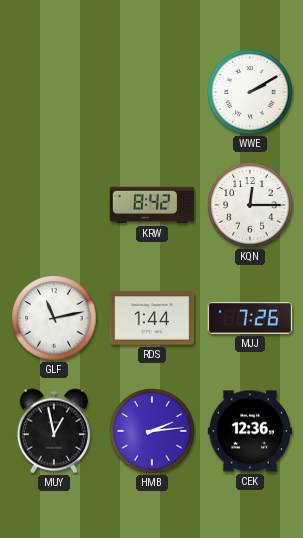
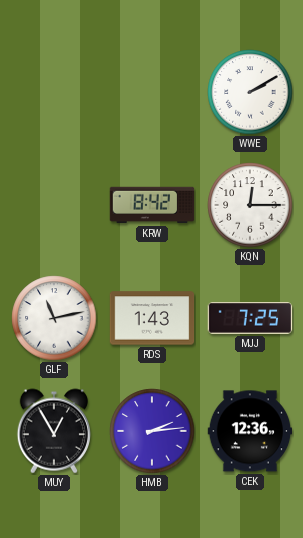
RDS: 1:44 -> 1:43 (152, 318)
MJJ: 7:26 -> 7:25 (250, 318)
MUY: 12:58 -> 12:55 (54, 431)
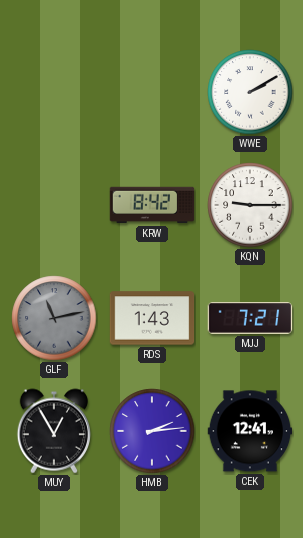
KQN: 12:15 -> 9:15 (250, 205)
GLF dial: white -> grey (54, 318)
MJJ: 7:25 -> 7:21 (250, 318)
CEK: 12:36 -> 12:41 (250, 431)
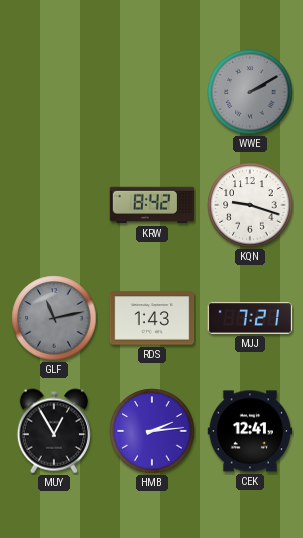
WWE dial: white -> grey (250, 92)
KQN: 9:15 -> 9:18 (250, 205)
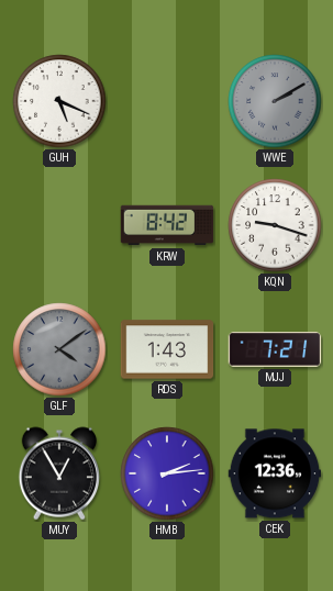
GUH: none -> 5:19 (59, 101)
GLF: 11:13 -> 4:09 (59, 349)
CEK: 12:41 -> 12:36 (275, 473)
